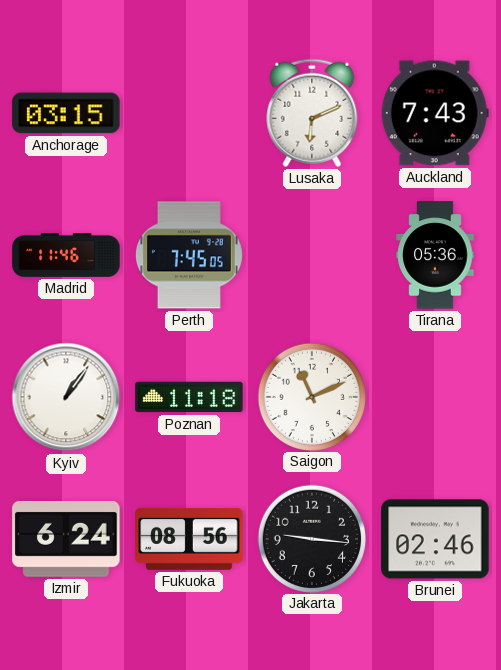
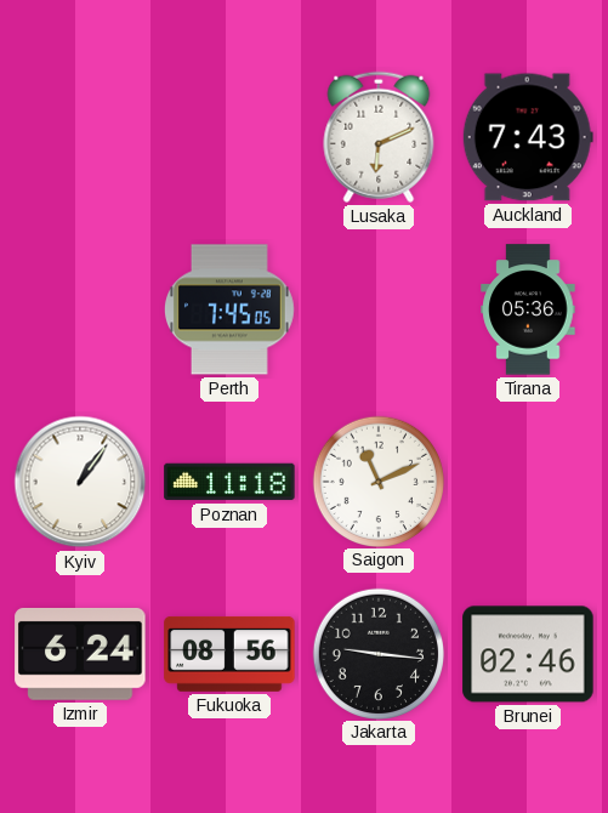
Anchorage: 03:15 -> none (66, 113)
Madrid: 11:46 -> none (66, 256)
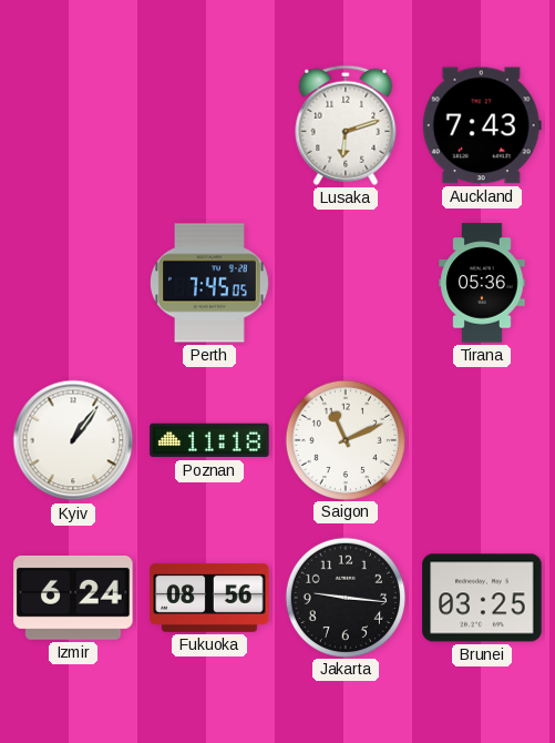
Lusaka: 6:11 -> 6:12 (346, 125)
Brunei: 02:46 -> 03:25 (482, 598)
